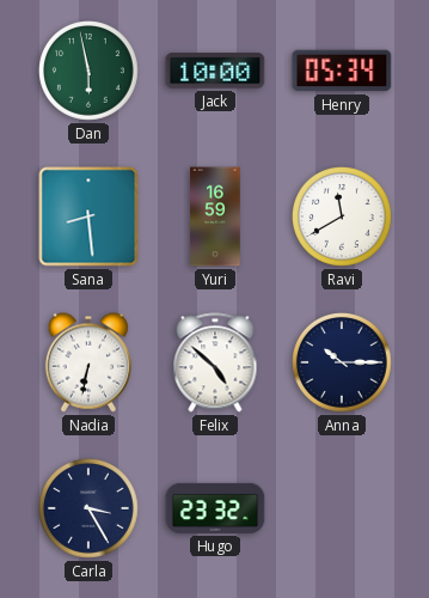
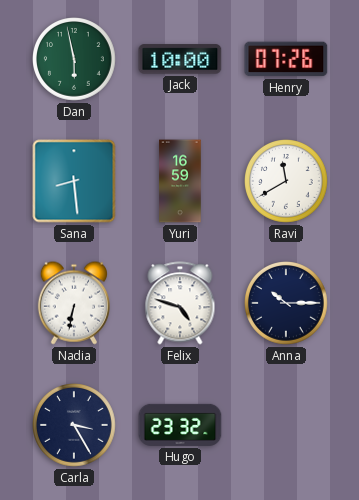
Henry: 05:34 -> 07:26 (286, 59)
Felix: 4:52 -> 4:48 (180, 303)
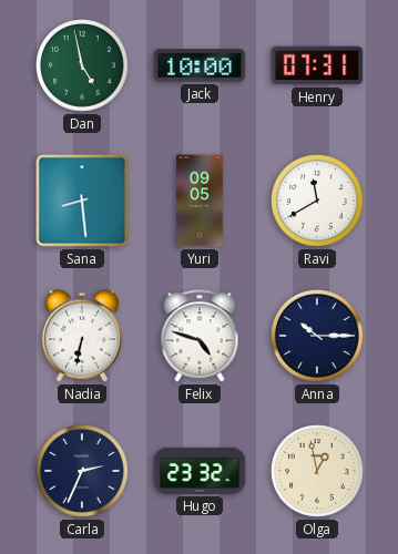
Dan: 5:58 -> 4:58 (83, 66)
Henry: 07:26 -> 07:31 (317, 65)
Yuri: 16:59 -> 09:05 (200, 201)
Carla: 3:25 -> 2:34 (83, 472)
Olga: none -> 12:58 (318, 472)
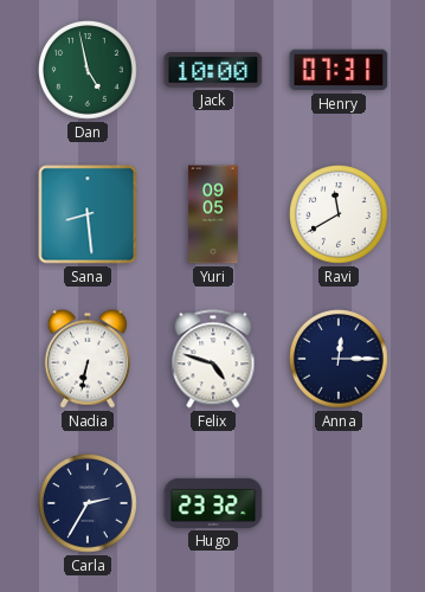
Anna: 10:15 -> 12:15 (340, 360)
Carla: 2:34 -> 2:35 (89, 504)
Olga: 12:58 -> none (318, 472)
